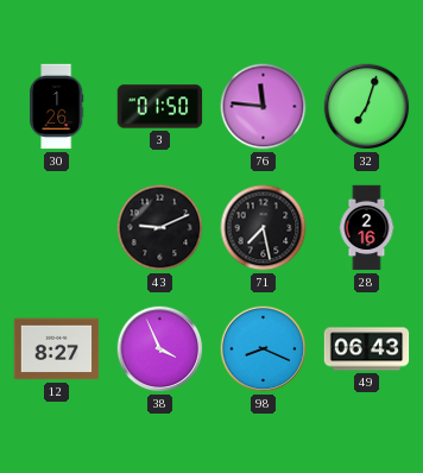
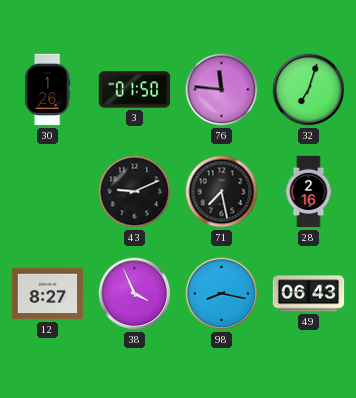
98: 8:19 -> 8:17 (222, 294)
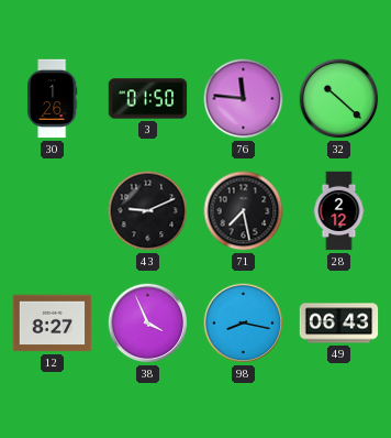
32: 7:03 -> 10:22 (339, 99)
28: 2:16 -> 2:12 (339, 211)
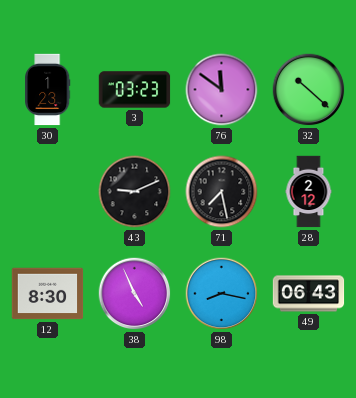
30: 1:26 -> 1:23 (48, 90)
3: 01:50 -> 03:23 (135, 90)
76: 11:46 -> 11:51 (222, 90)
12: 8:27 -> 8:30 (48, 294)
38: 3:56 -> 4:56 (135, 294)
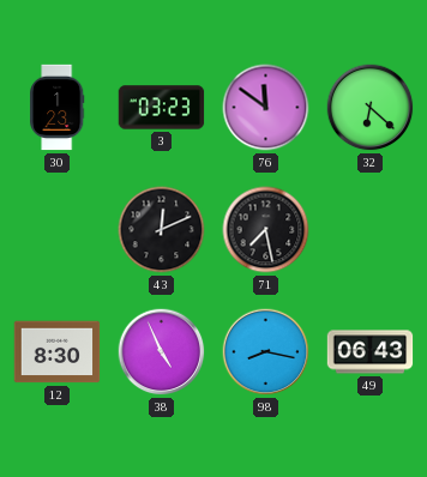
32: 10:22 -> 6:22 (371, 108)
43: 9:11 -> 12:11 (162, 230)
28: 2:12 -> none (309, 192)
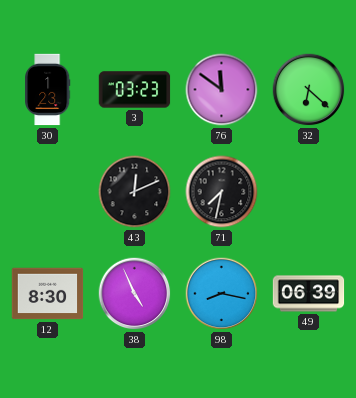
71: 7:28 -> 7:32 (222, 192)
49: 06:43 -> 06:39 (309, 294)
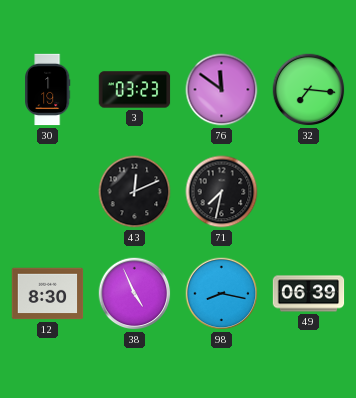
30: 1:23 -> 1:19 (48, 90)
32: 6:22 -> 7:16 (309, 90)
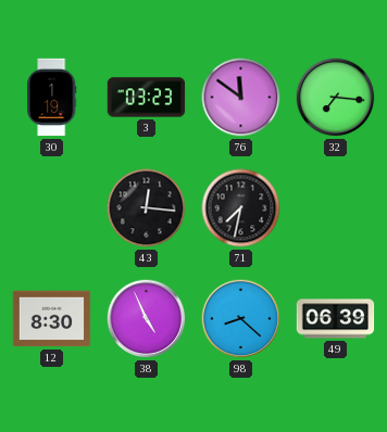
43: 12:11 -> 12:16 (147, 208)
98: 8:17 -> 8:22 (241, 319)
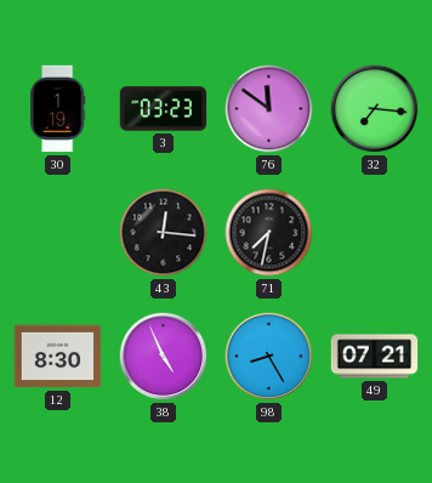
98: 8:22 -> 8:25 (269, 357)
49: 06:39 -> 07:21 (375, 357)
